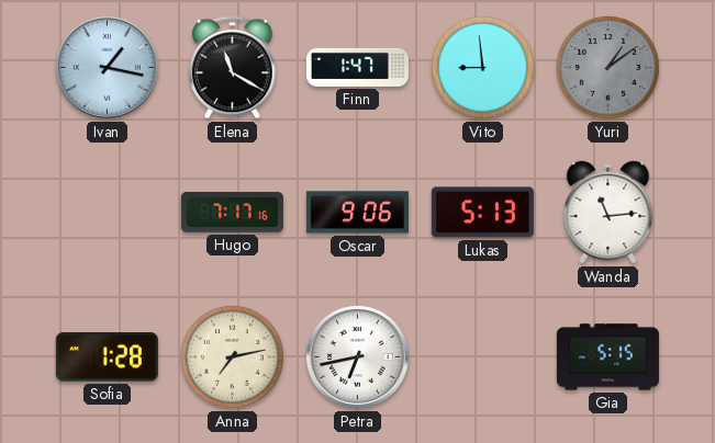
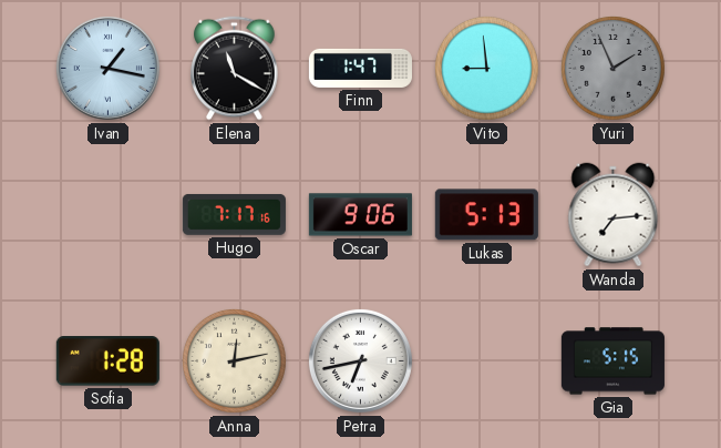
Yuri: 1:09 -> 1:56 (612, 68)
Wanda: 11:14 -> 7:14 (614, 215)
Anna: 7:13 -> 12:13 (234, 360)
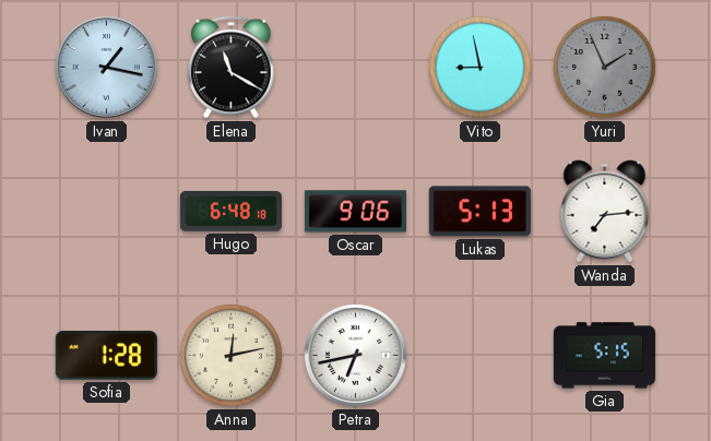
Finn: 1:47 -> none (360, 68)
Vito: 8:59 -> 8:58 (479, 67)
Hugo: 7:17 -> 6:48 (230, 211)
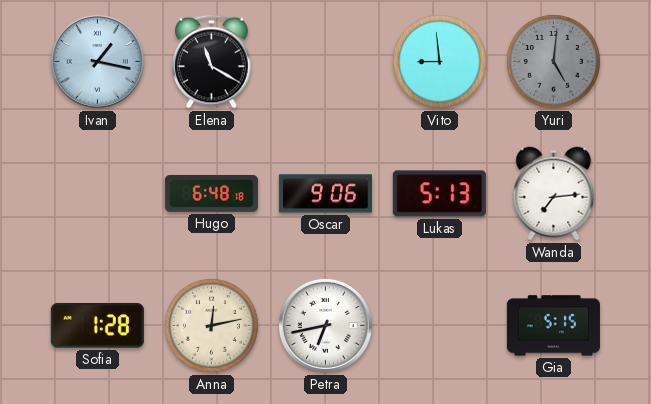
Vito: 8:58 -> 8:59 (439, 61)
Yuri: 1:56 -> 5:01 (553, 61)
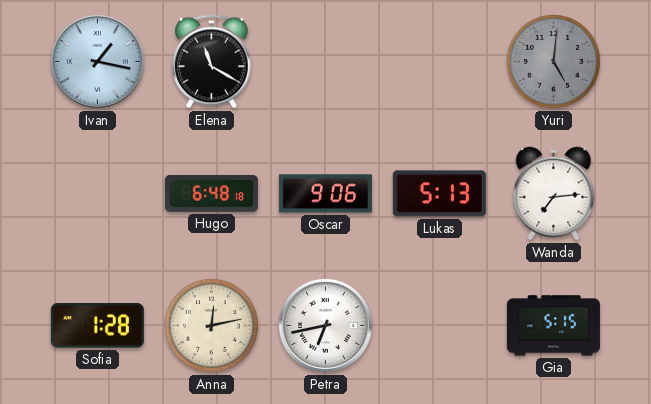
Vito: 8:59 -> none (439, 61)
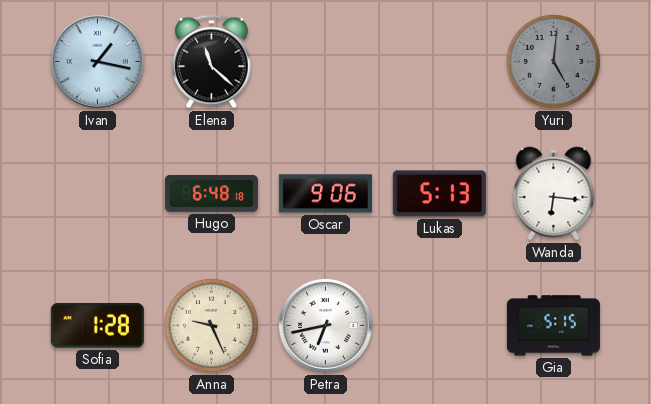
Elena: 11:20 -> 11:22 (212, 62)
Wanda: 7:14 -> 6:16 (554, 194)
Anna: 12:13 -> 9:26 (211, 325)
